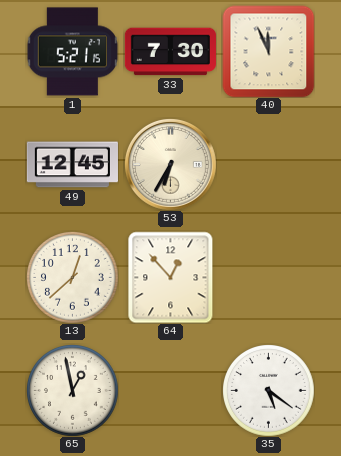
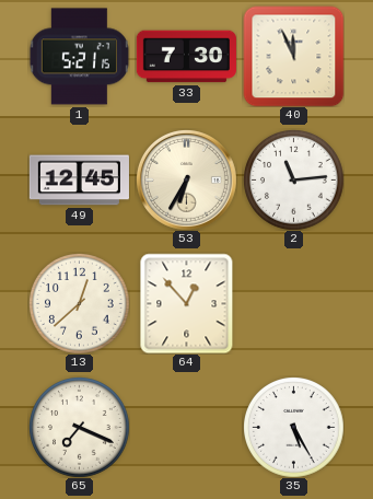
2: none -> 11:14 (294, 181)
65: 12:58 -> 7:19 (80, 428)
35: 5:21 -> 5:25 (294, 428)
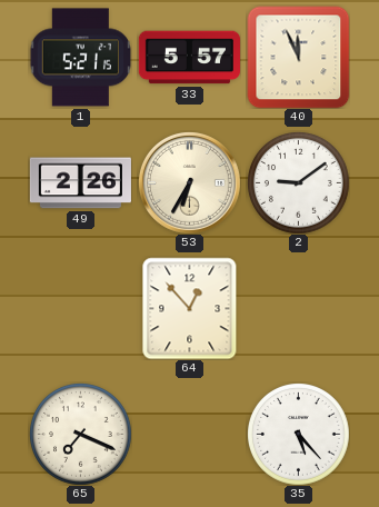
33: 7:30 -> 5:57 (189, 58)
49: 12:45 -> 2:26 (80, 183)
2: 11:14 -> 9:09 (299, 183)
13: 12:38 -> none (80, 304)
35: 5:25 -> 5:23 (299, 435)
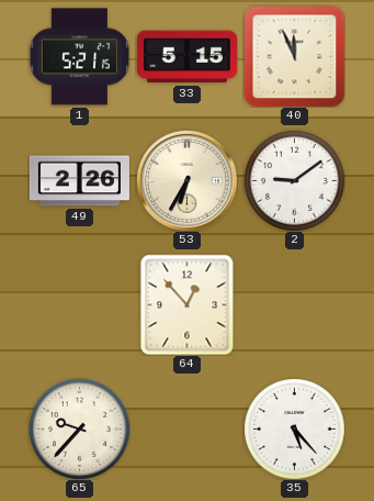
33: 5:57 -> 5:15 (186, 57)
65: 7:19 -> 9:37 (80, 430)
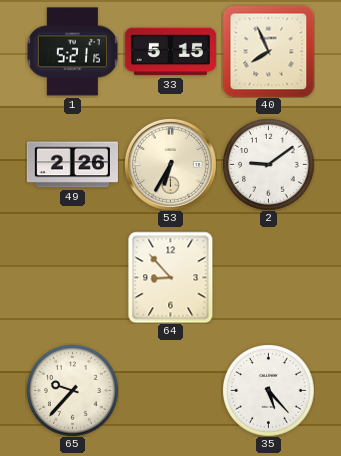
40: 11:56 -> 7:56 (268, 51)
64: 12:53 -> 8:53 (171, 277)
